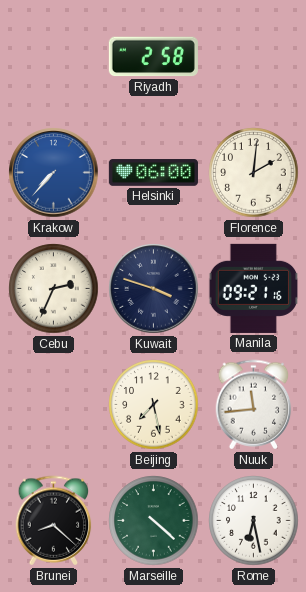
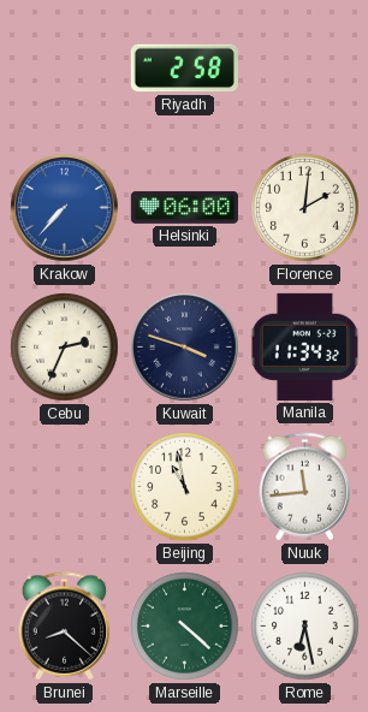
Manila: 09:21 -> 11:34 (304, 346)
Beijing: 7:28 -> 10:58 (185, 487)
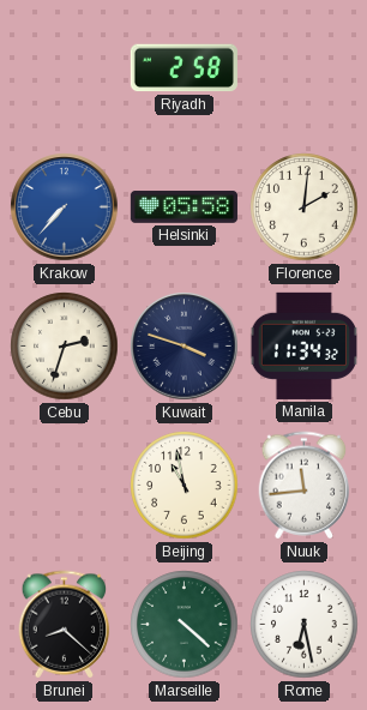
Helsinki: 06:00 -> 05:58 (183, 207)
Cebu: 2:34 -> 2:33 (65, 347)
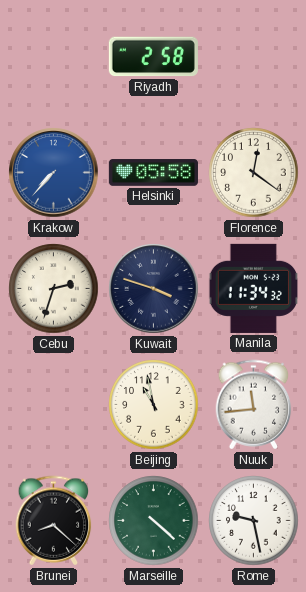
Florence: 2:01 -> 12:21 (254, 173)
Rome: 6:28 -> 9:28 (254, 521)
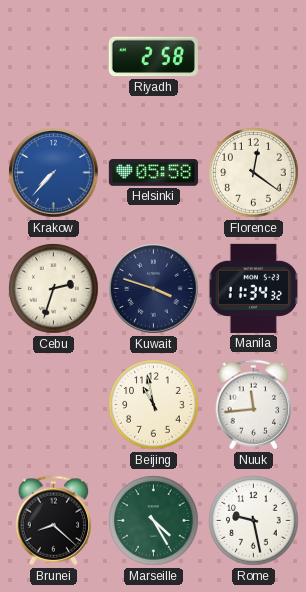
Marseille: 4:22 -> 4:25 (154, 521)
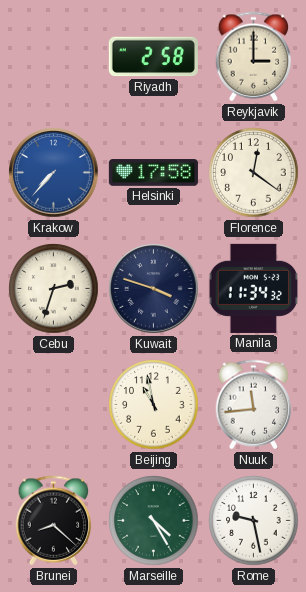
Reykjavik: none -> 3:00 (254, 57)
Helsinki: 05:58 -> 17:58 (153, 173)
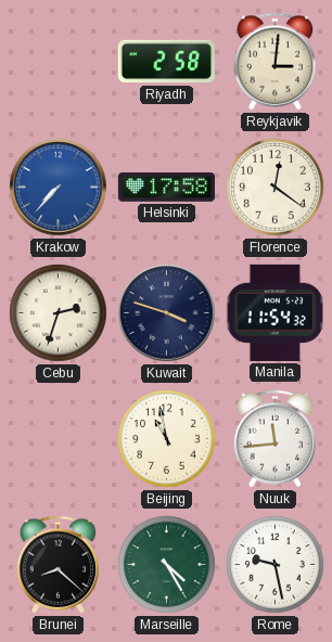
Reykjavik: 3:00 -> 3:01 (276, 62)
Manila: 11:34 -> 11:54 (274, 312)
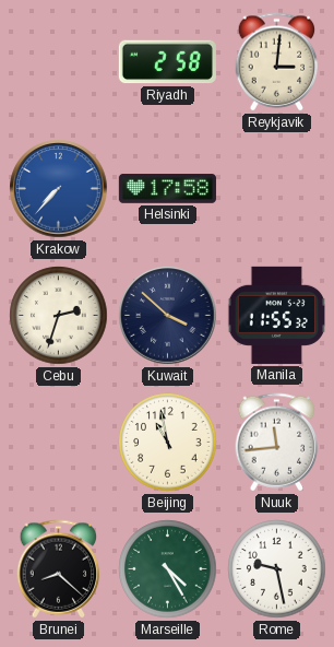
Florence: 12:21 -> none (276, 188)
Kuwait: 3:48 -> 3:52 (168, 316)
Manila: 11:54 -> 11:55 (276, 315)
